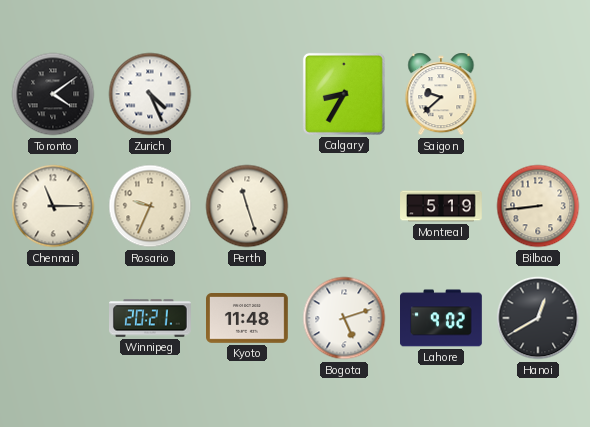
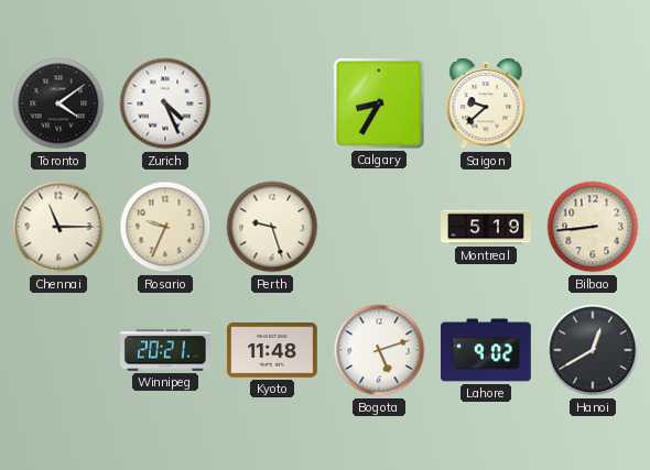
Perth: 11:27 -> 9:27 (272, 227)
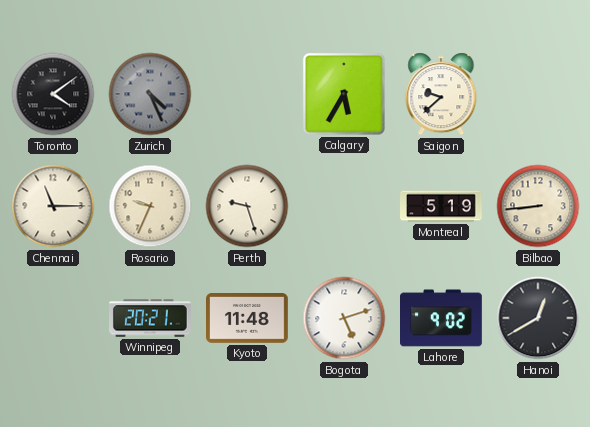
Zurich dial: white -> grey (150, 94)
Calgary: 8:35 -> 5:35 (344, 94)
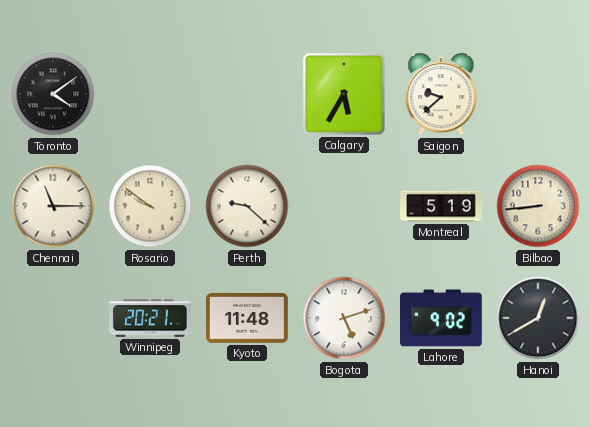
Zurich: 4:26 -> none (150, 94)
Rosario: 9:34 -> 9:51 (150, 206)
Perth: 9:27 -> 9:22 (247, 206)
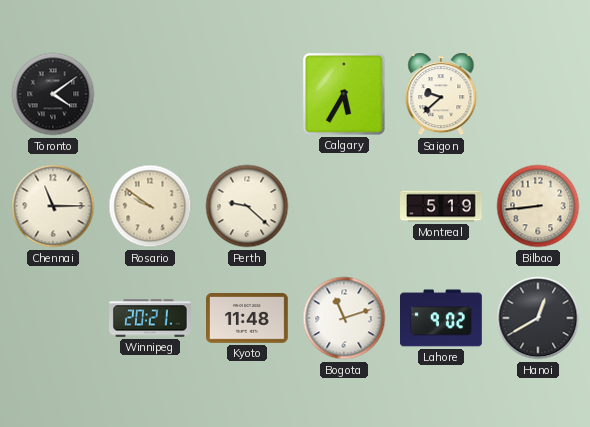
Bogota: 5:12 -> 11:12 (344, 318)
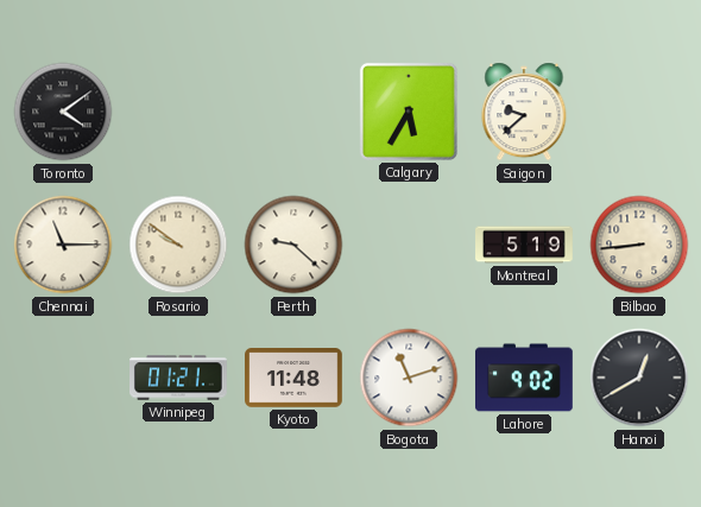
Winnipeg: 20:21 -> 01:21 (179, 378)
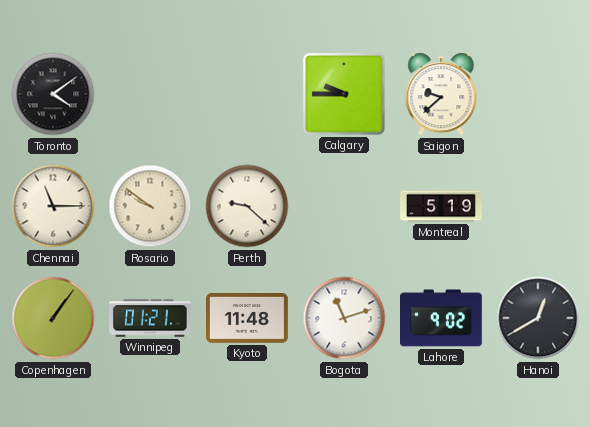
Calgary: 5:35 -> 9:45 (344, 94)
Bilbao: 8:44 -> none (639, 245)
Copenhagen: none -> 1:06 (53, 318)
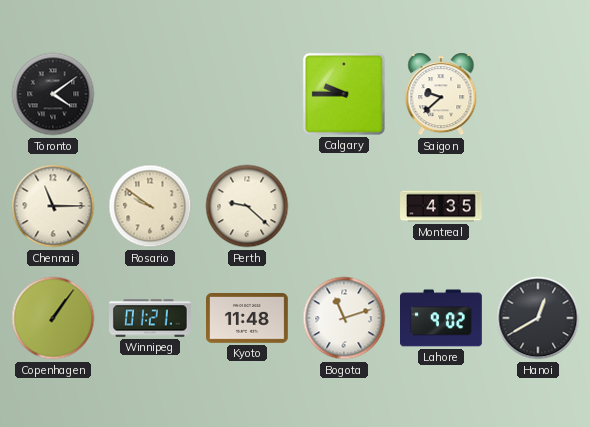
Montreal: 5:19 -> 4:35 (441, 206)
